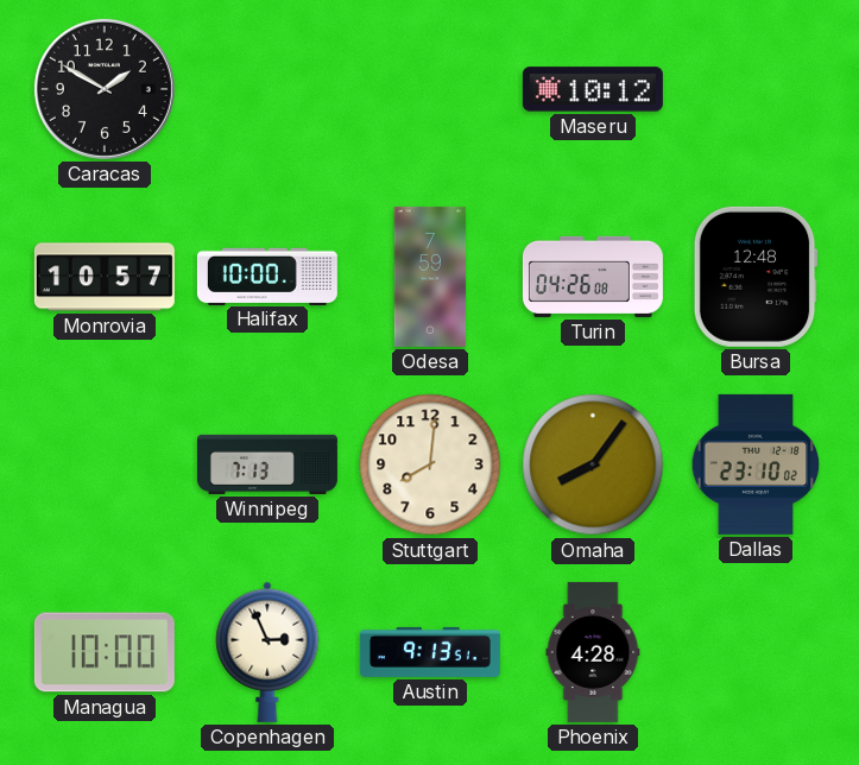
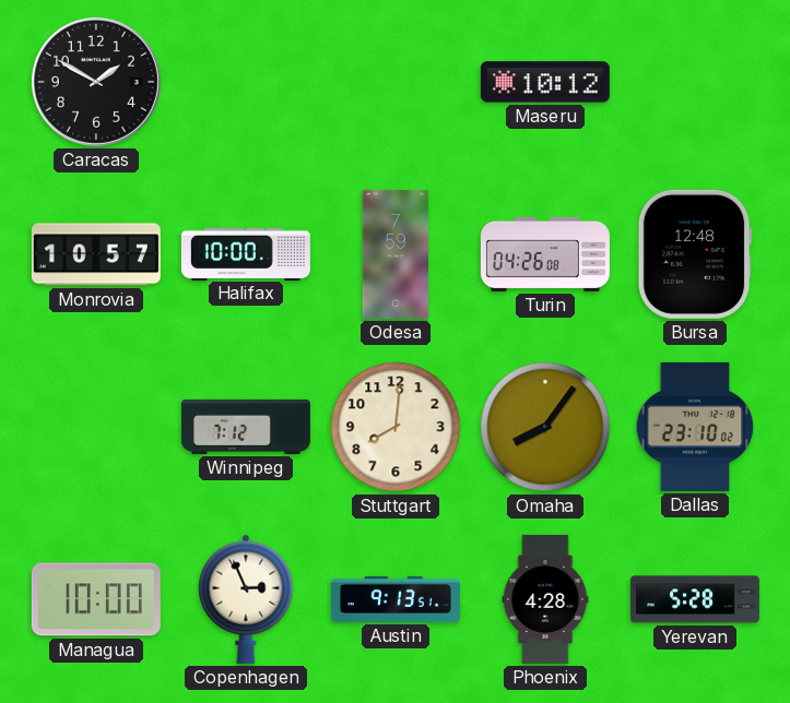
Winnipeg: 7:13 -> 7:12 (246, 427)
Yerevan: none -> 5:28 (695, 599)
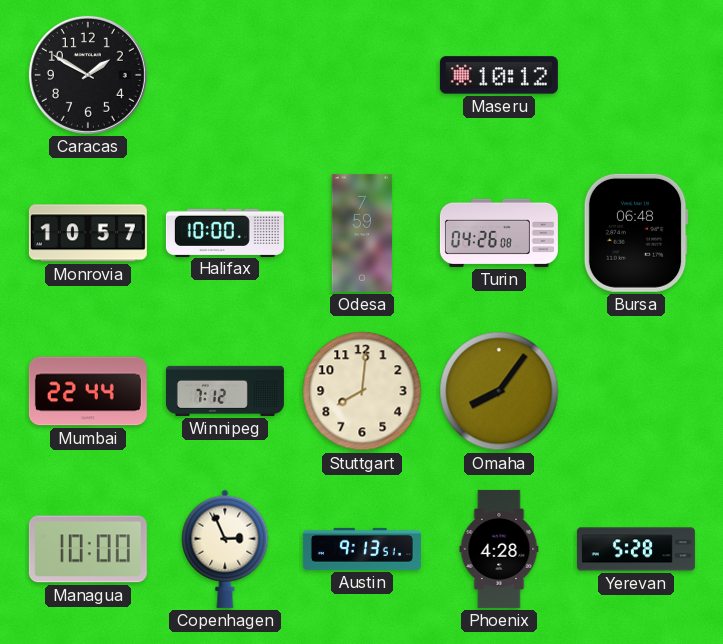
Bursa: 12:48 -> 06:48 (636, 233)
Mumbai: none -> 22:44 (88, 391)
Dallas: 23:10 -> none (695, 427)
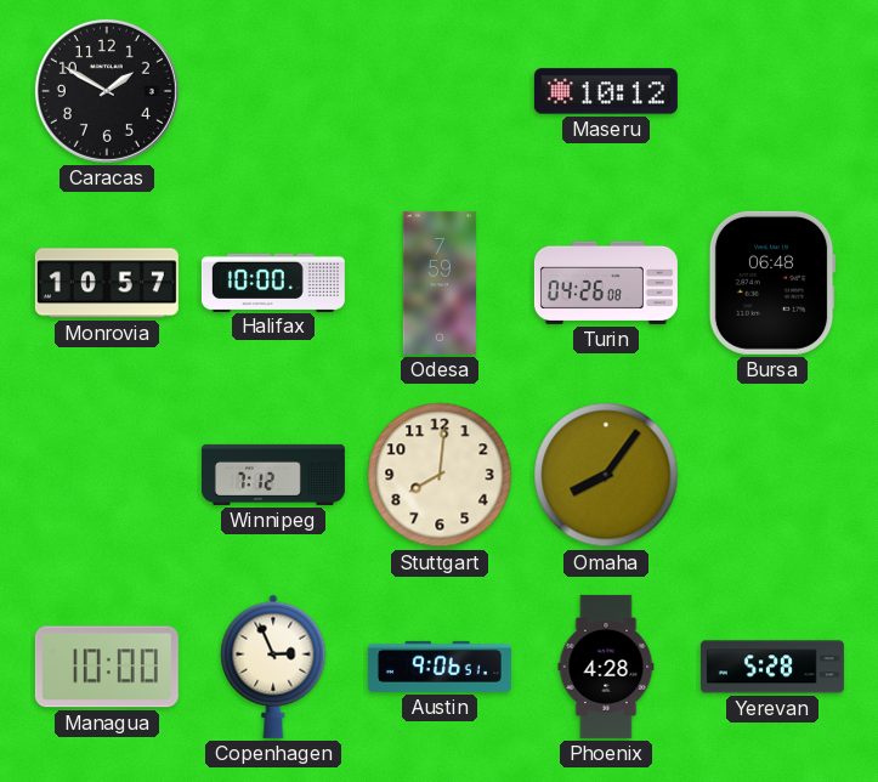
Mumbai: 22:44 -> none (88, 391)
Austin: 9:13 -> 9:06 (440, 667)
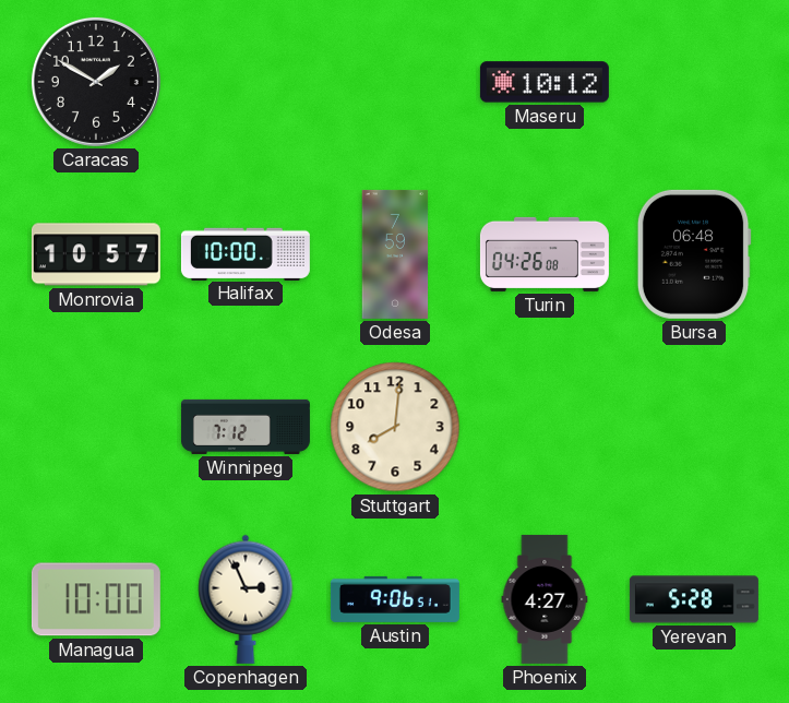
Omaha: 8:06 -> none (606, 475)
Phoenix: 4:28 -> 4:27 (545, 599)
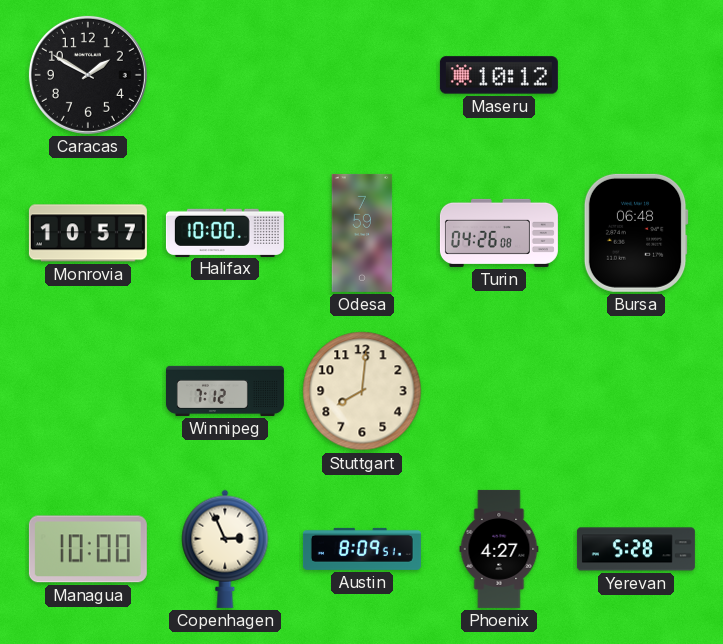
Austin: 9:06 -> 8:09 (362, 549)
